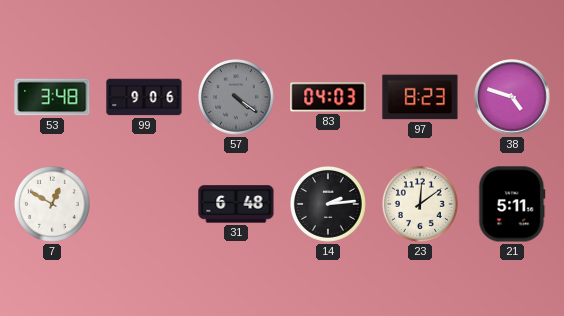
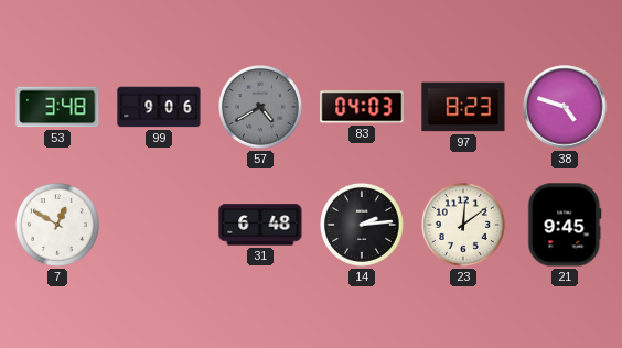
57: 4:21 -> 4:40 (260, 107)
21: 5:11 -> 9:45 (565, 225)
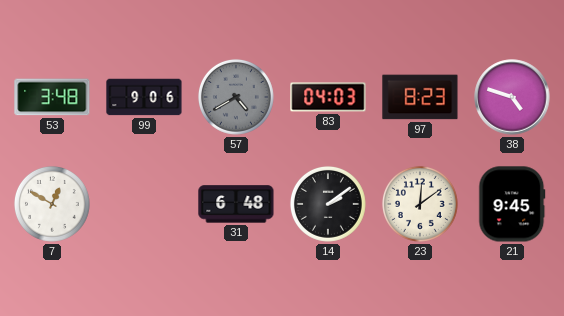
14: 2:14 -> 2:09 (328, 204)
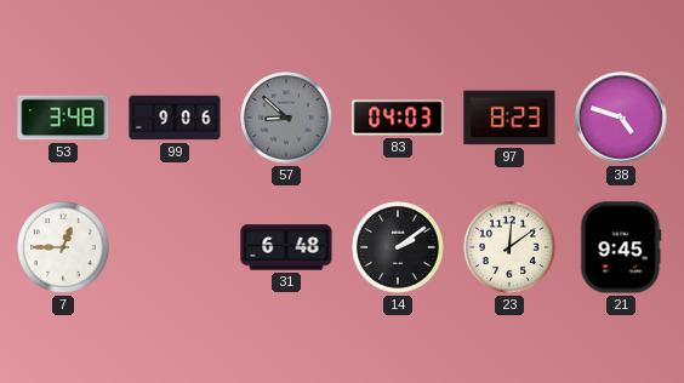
57: 4:40 -> 8:52 (286, 118)
7: 12:50 -> 12:45 (63, 247)
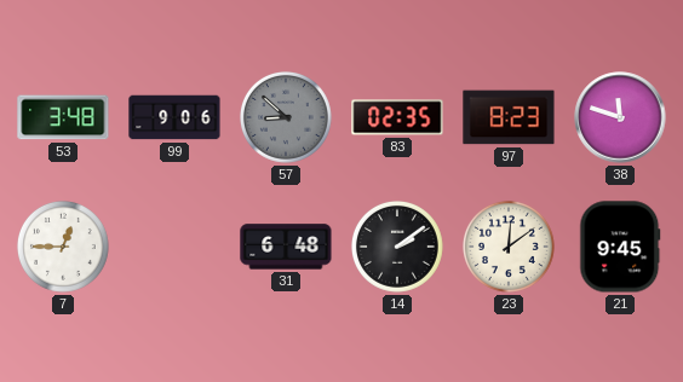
83: 04:03 -> 02:35 (397, 117)
38: 4:48 -> 11:48 (620, 117)
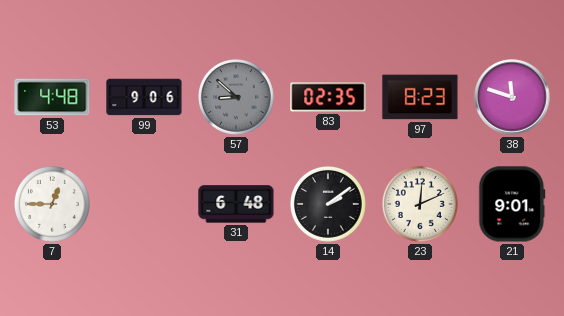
53: 3:48 -> 4:48 (52, 97)
23: 12:09 -> 12:11 (420, 204)
21: 9:45 -> 9:01 (512, 204)
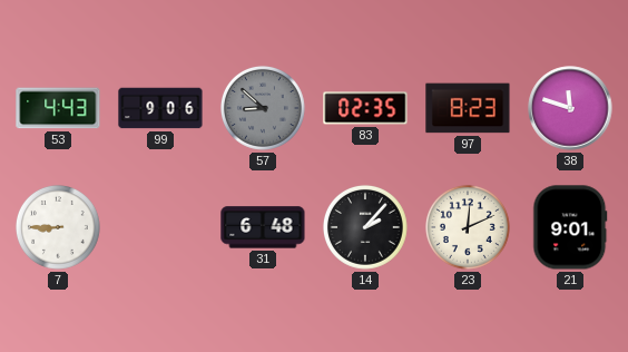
53: 4:48 -> 4:43 (58, 108)
7: 12:45 -> 8:45 (58, 227)
14: 2:09 -> 2:07 (365, 227)
